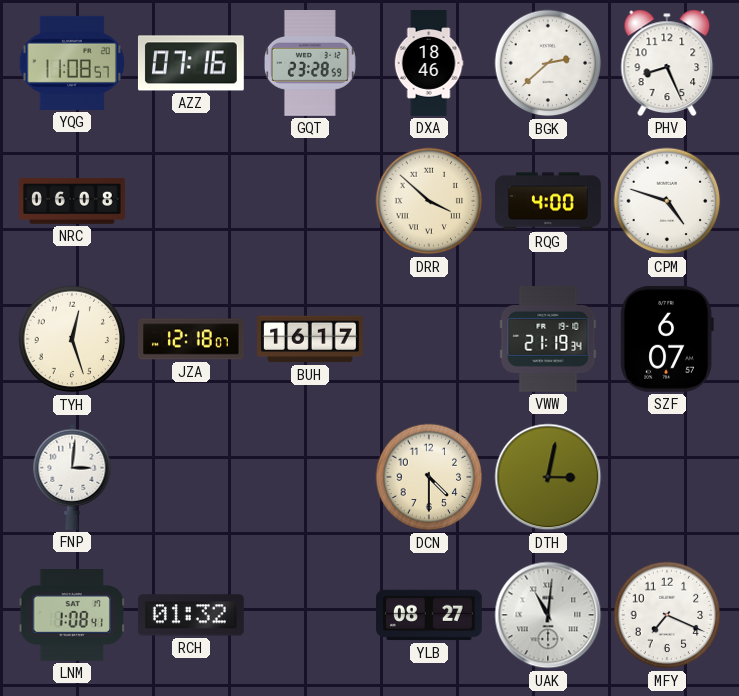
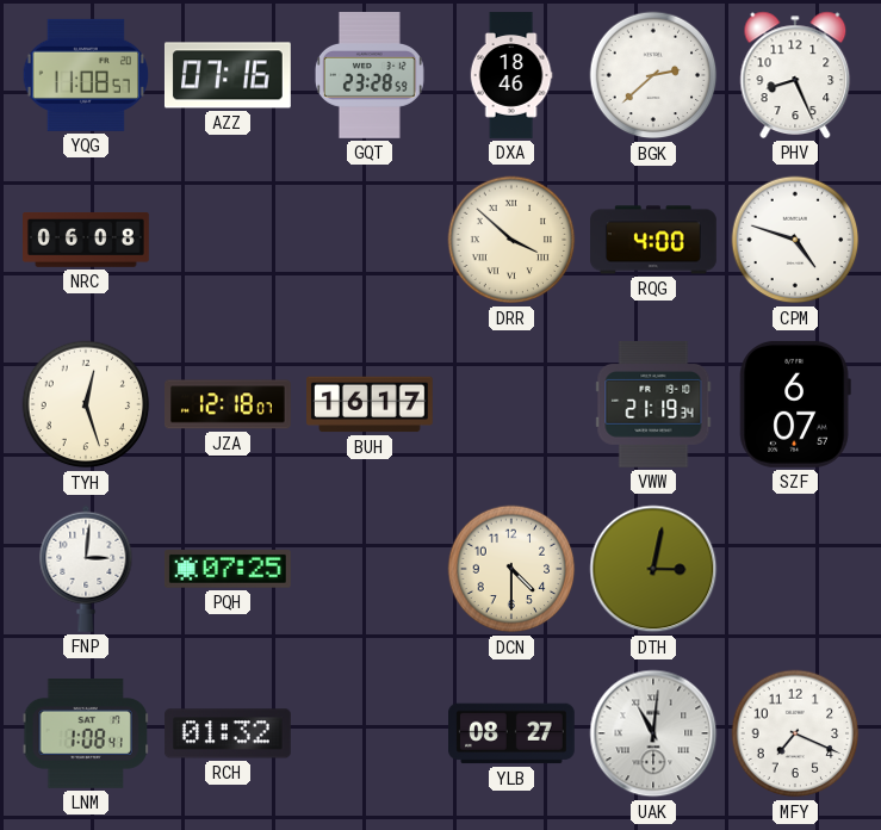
PQH: none -> 07:25 (228, 569)
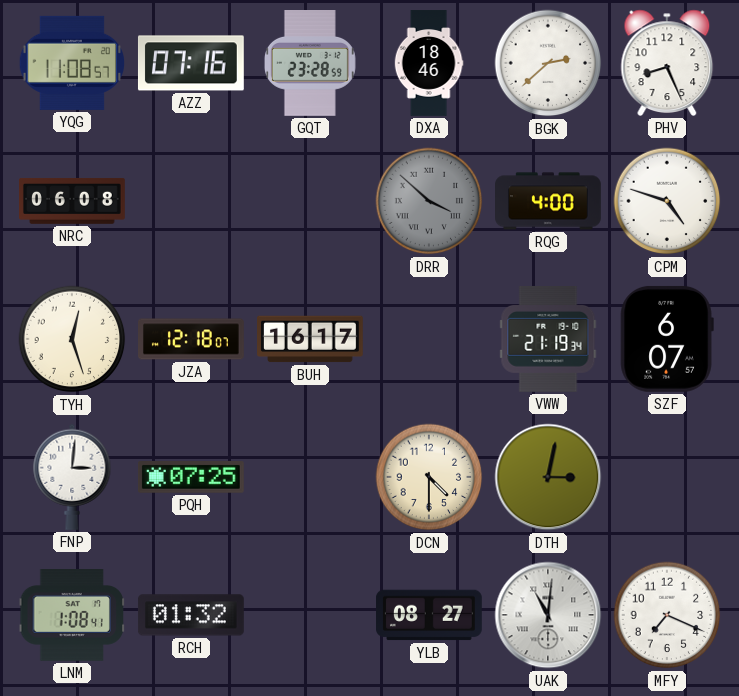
DRR dial: cream -> grey (429, 201)
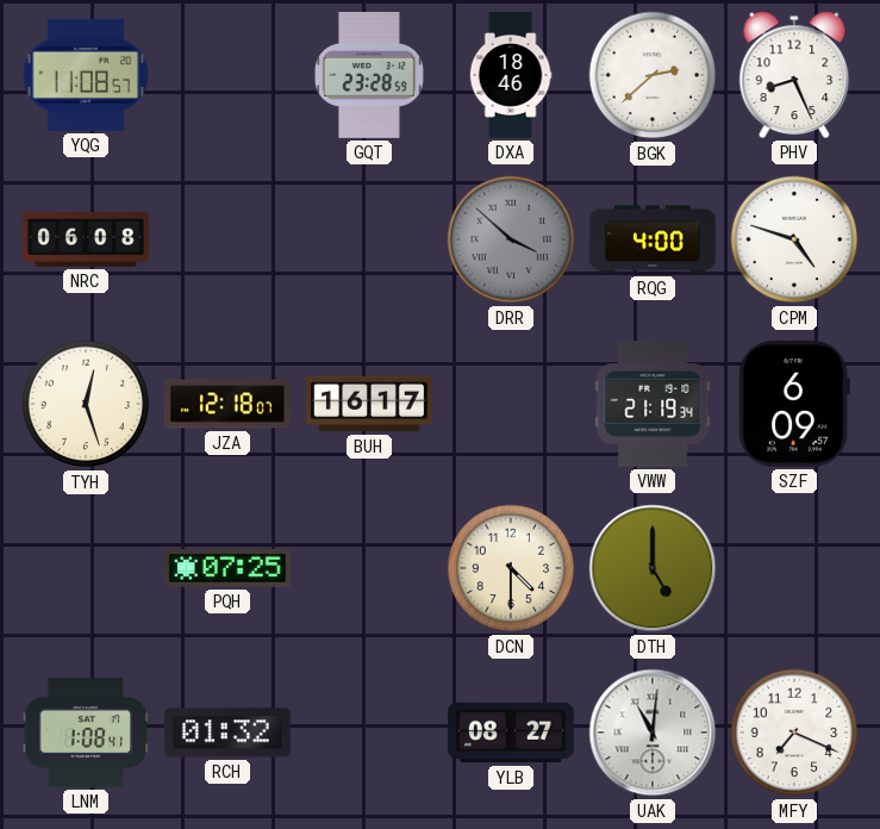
AZZ: 07:16 -> none (191, 63)
SZF: 6:07 -> 6:09 (794, 404)
FNP: 3:01 -> none (72, 477)
DTH: 3:02 -> 5:00 (653, 568)
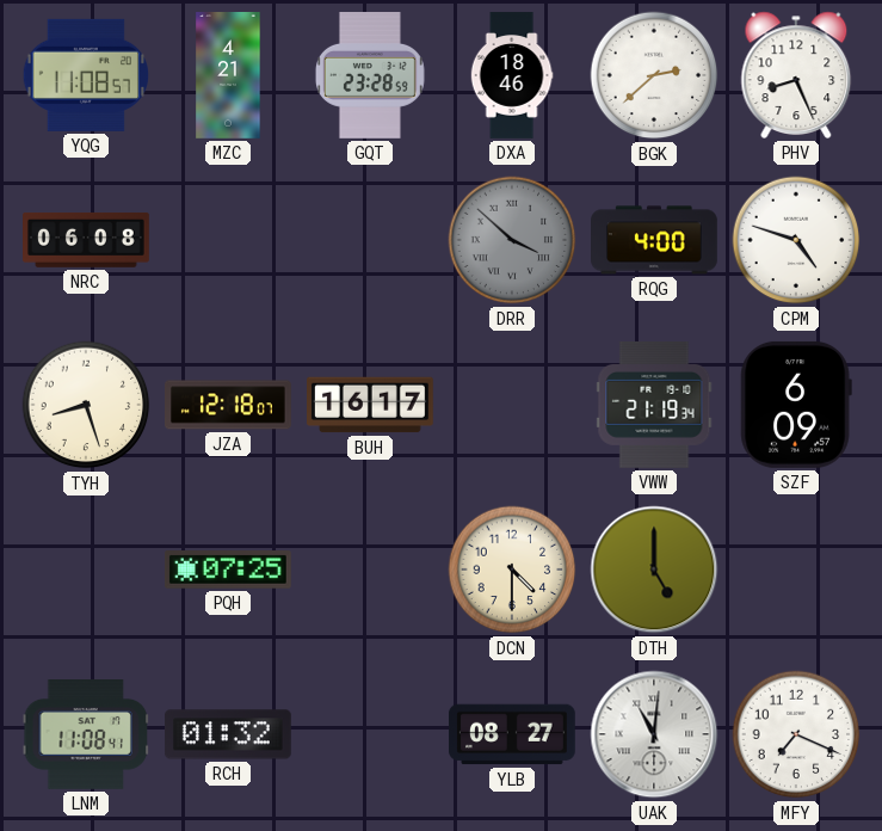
MZC: none -> 4:21 (228, 76)
TYH: 12:27 -> 8:27 (86, 405)
LNM: 1:08 -> 11:08 (86, 735)
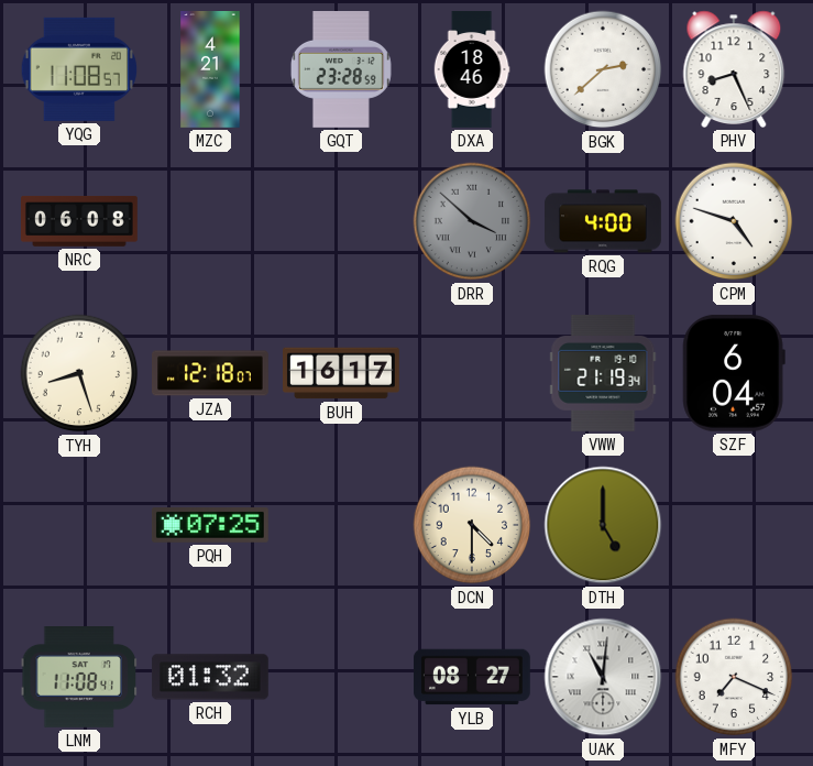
SZF: 6:09 -> 6:04 (734, 373)
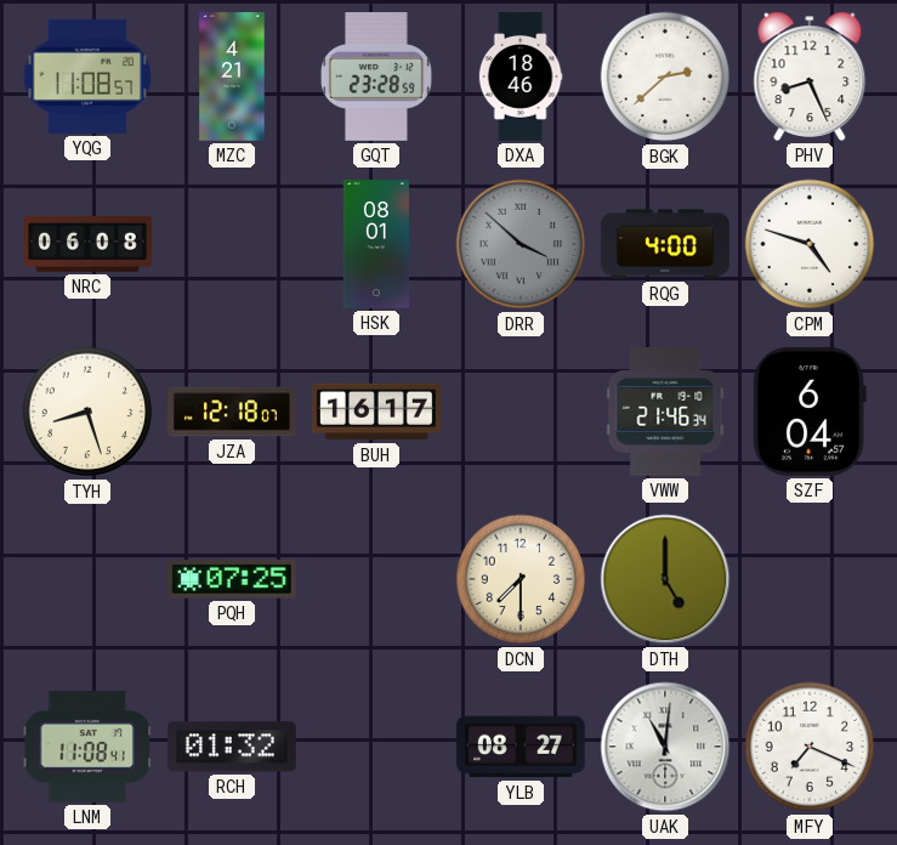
HSK: none -> 08:01 (376, 245)
VWW: 21:19 -> 21:46 (665, 412)
DCN: 4:30 -> 7:30 (521, 579)
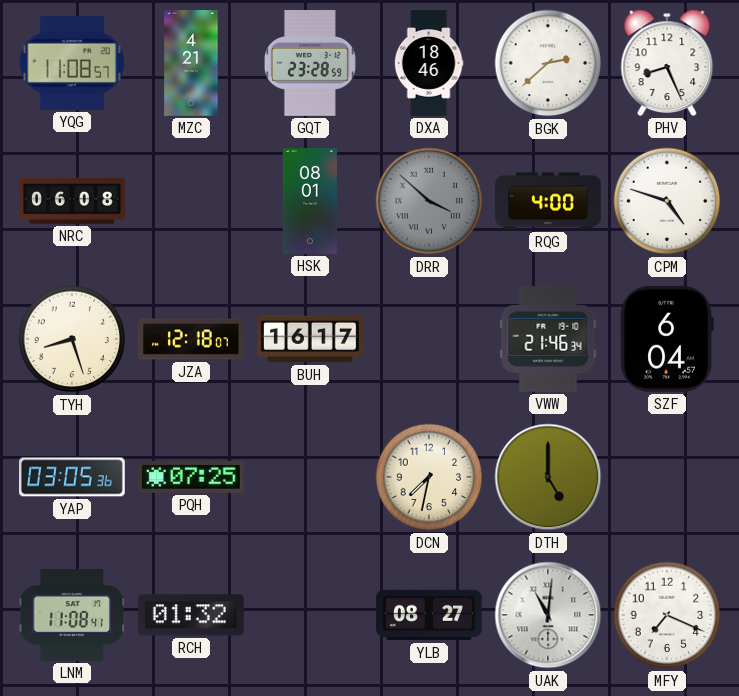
YAP: none -> 03:05 (73, 477)
DCN: 7:30 -> 7:32 (429, 477)
